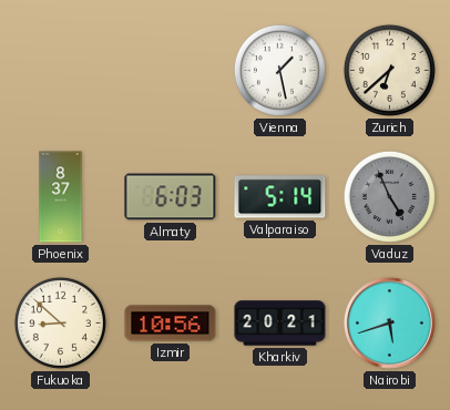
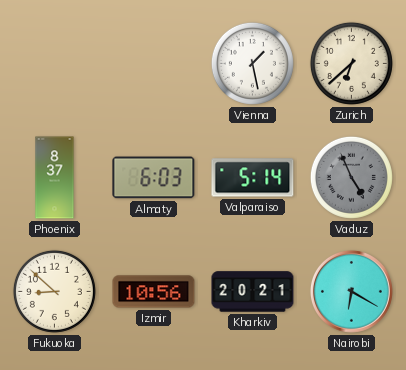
Nairobi: 5:42 -> 6:20 (351, 291)
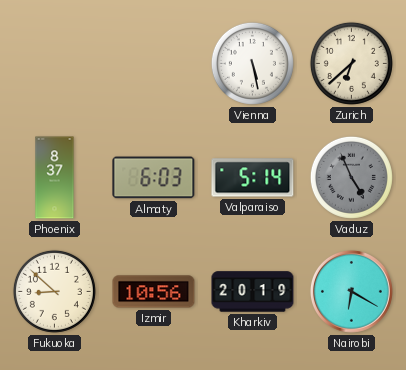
Vienna: 1:28 -> 5:28 (252, 63)
Kharkiv: 20:21 -> 20:19 (253, 292)
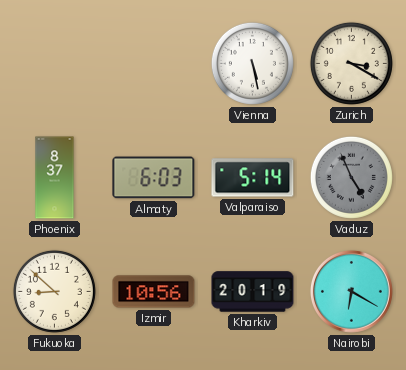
Zurich: 6:38 -> 3:20 (351, 63)
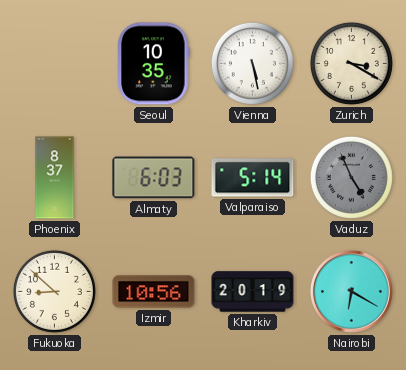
Seoul: none -> 10:35 (154, 64)
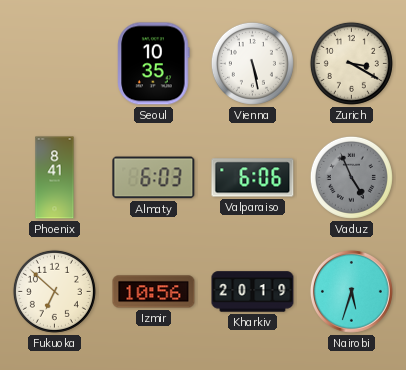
Phoenix: 8:37 -> 8:41 (55, 178)
Valparaiso: 5:14 -> 6:06 (253, 178)
Fukuoka: 8:52 -> 6:52 (54, 291)
Nairobi: 6:20 -> 5:33 (351, 291)
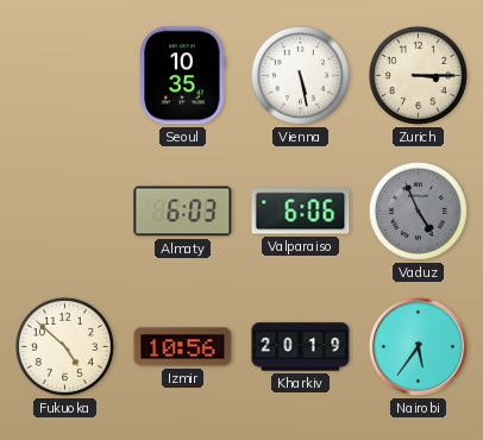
Zurich: 3:20 -> 3:15 (418, 75)
Phoenix: 8:41 -> none (55, 178)
Fukuoka: 6:52 -> 4:52 (64, 346)
Nairobi: 5:33 -> 5:36 (418, 346)
